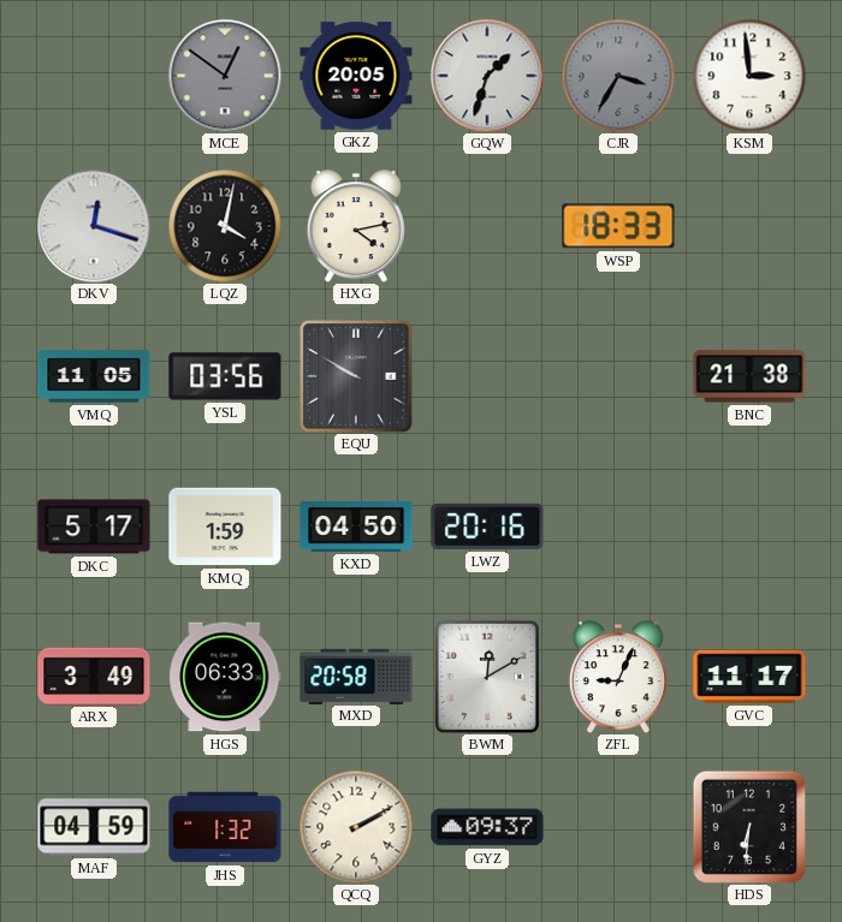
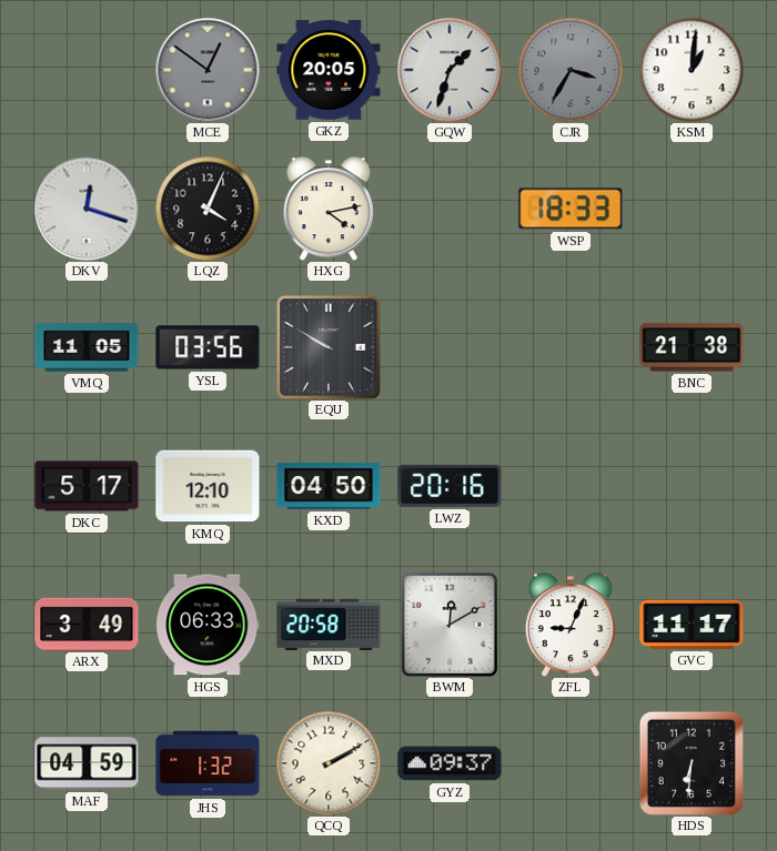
KSM: 2:59 -> 1:01 (692, 70)
LQZ: 4:02 -> 4:04 (208, 209)
KMQ: 1:59 -> 12:10 (208, 486)
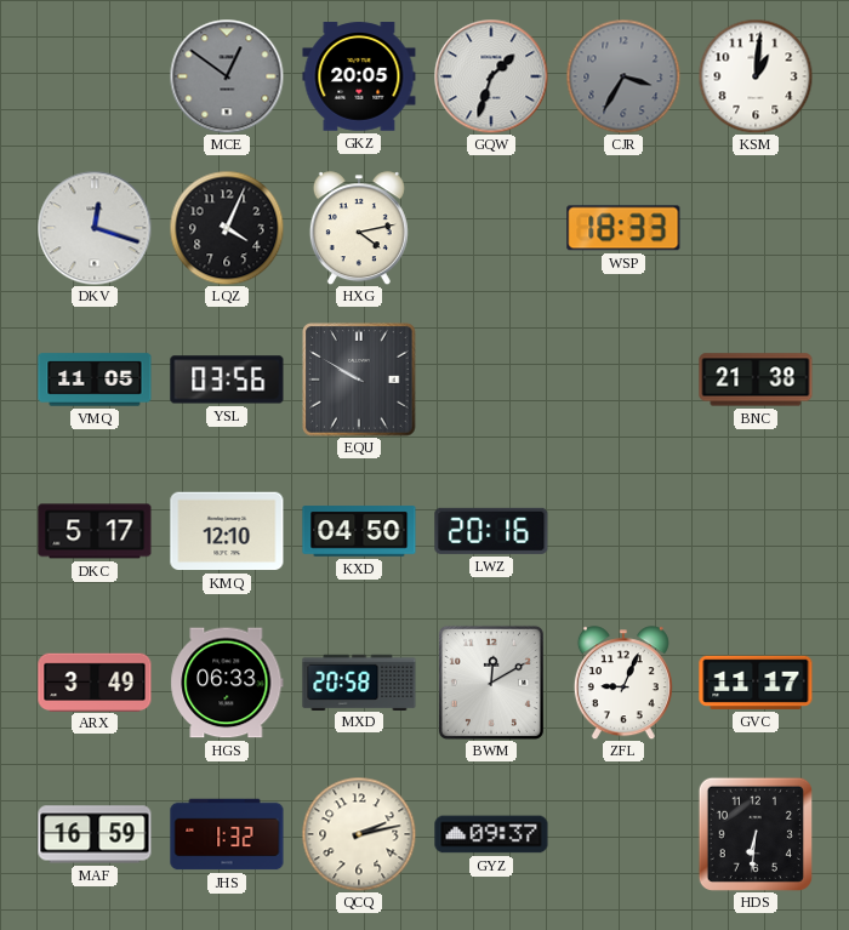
MAF: 04:59 -> 16:59 (95, 834)
QCQ: 2:10 -> 2:13 (359, 834)
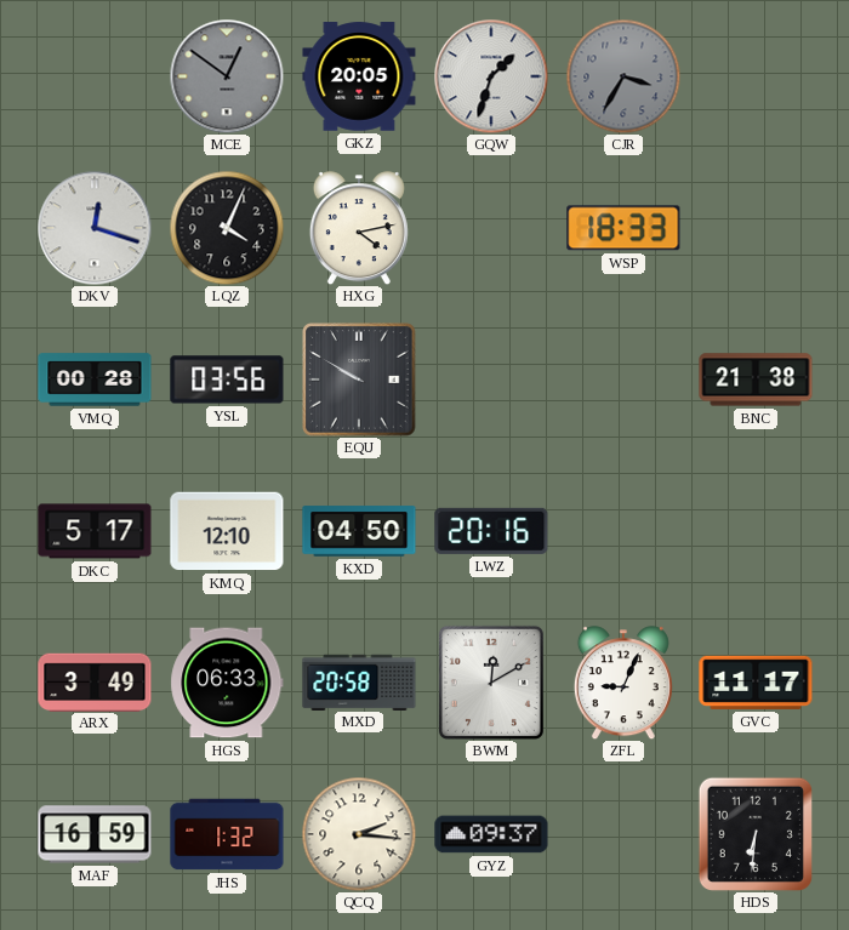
KSM: 1:01 -> none (756, 76)
VMQ: 11:05 -> 00:28 (95, 380)
QCQ: 2:13 -> 2:16 (359, 834)
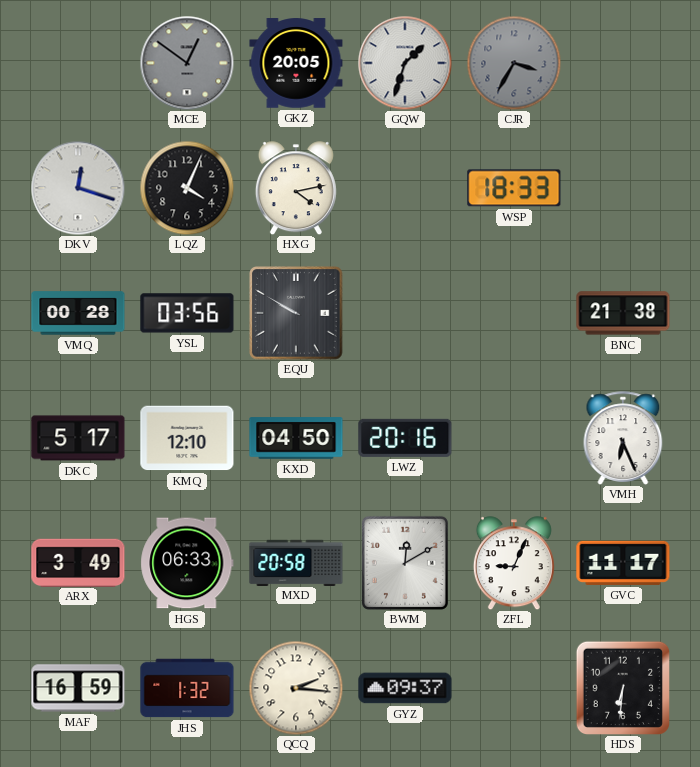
VMH: none -> 6:26 (623, 438)
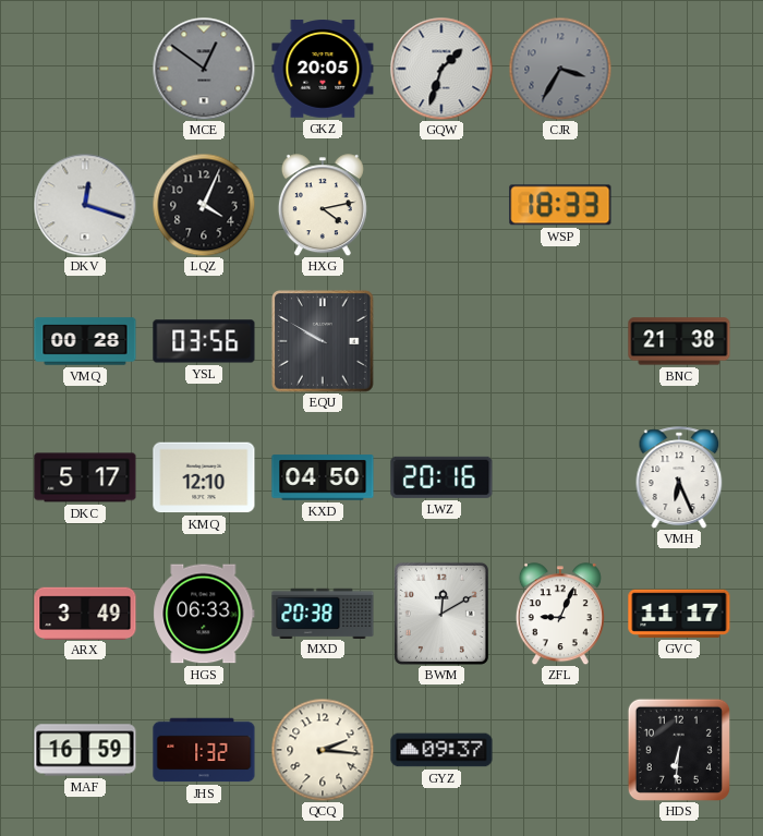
MXD: 20:58 -> 20:38 (323, 613)
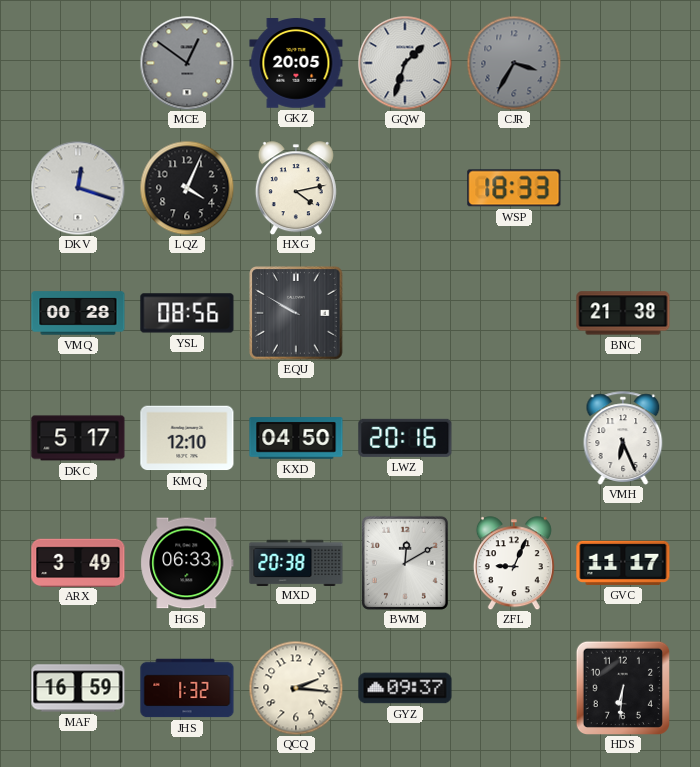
YSL: 03:56 -> 08:56 (187, 313)
